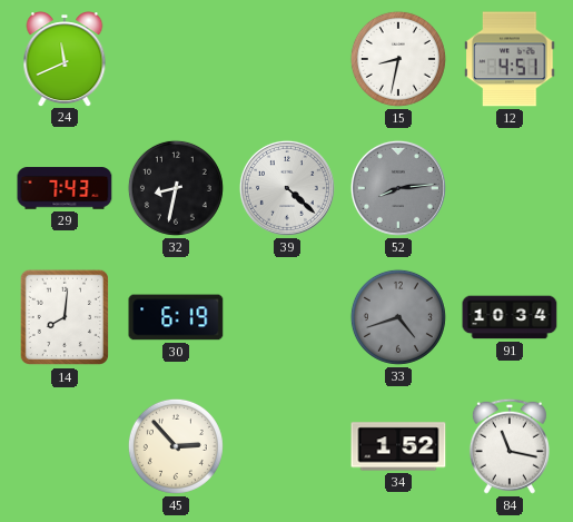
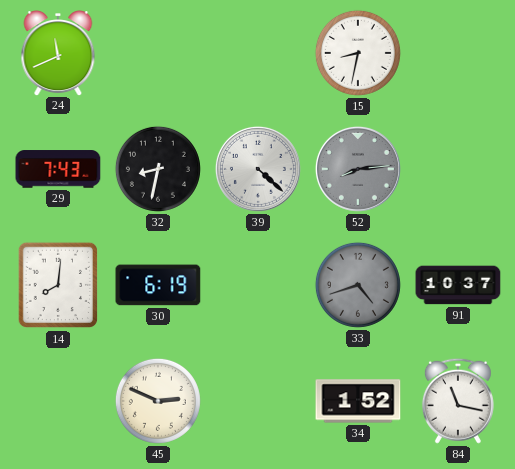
12: 4:51 -> none (510, 59)
91: 10:34 -> 10:37 (458, 285)
45: 2:53 -> 2:49 (158, 401)
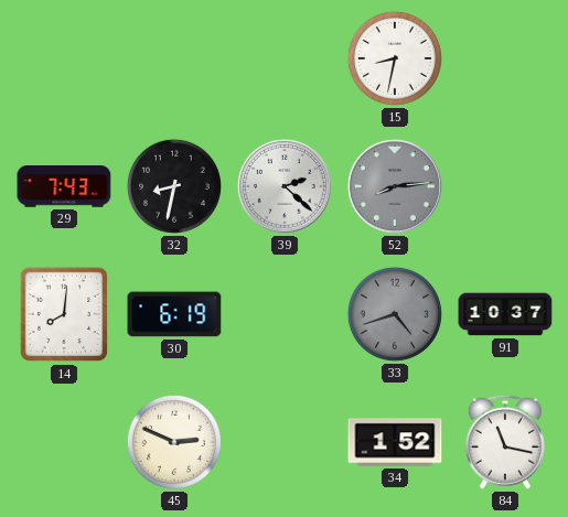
24: 11:41 -> none (58, 53)
39: 4:22 -> 2:22 (285, 186)
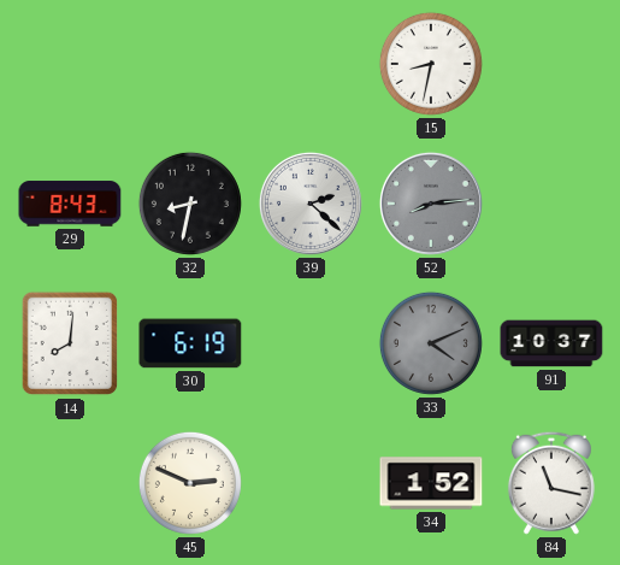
29: 7:43 -> 8:43 (70, 204)
33: 4:42 -> 4:11 (431, 343)
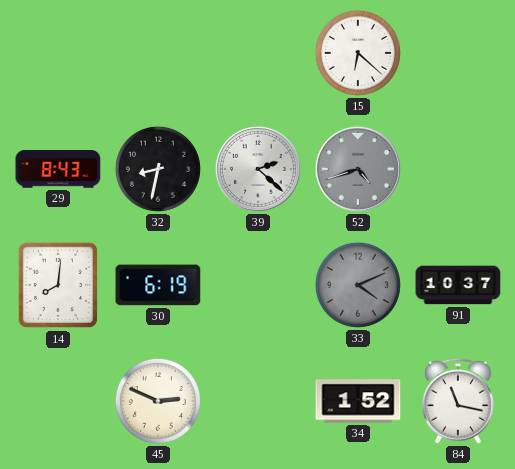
15: 8:32 -> 6:22 (358, 53)
52: 8:14 -> 4:42 (358, 169)
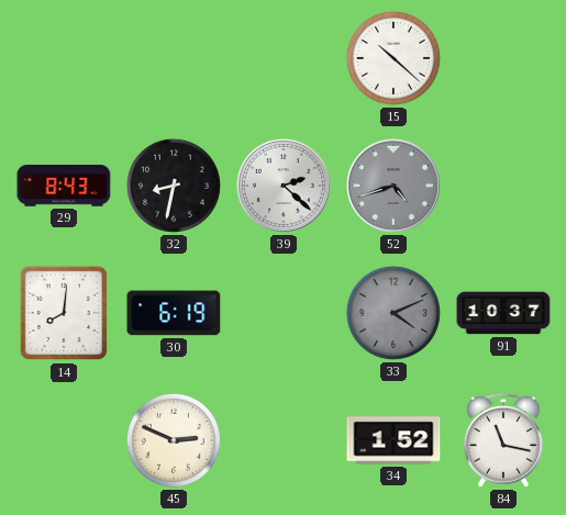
15: 6:22 -> 10:22 (393, 58)
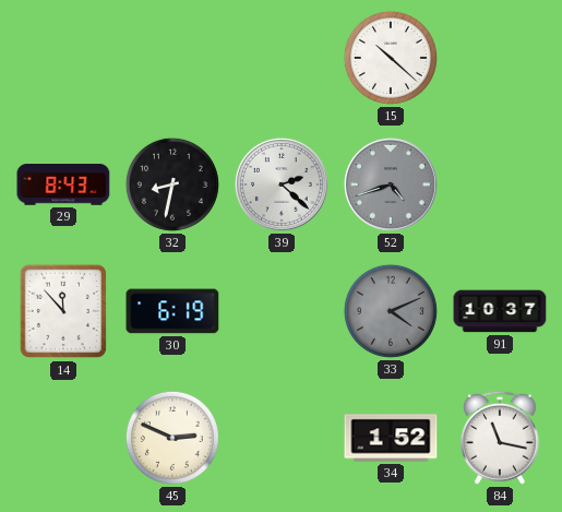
14: 8:01 -> 11:53 (62, 311)
